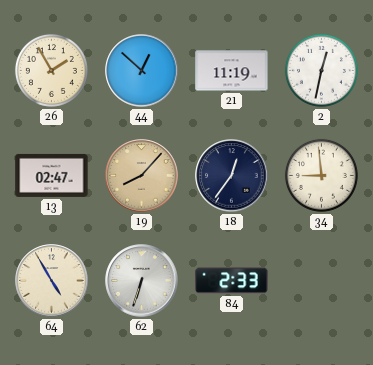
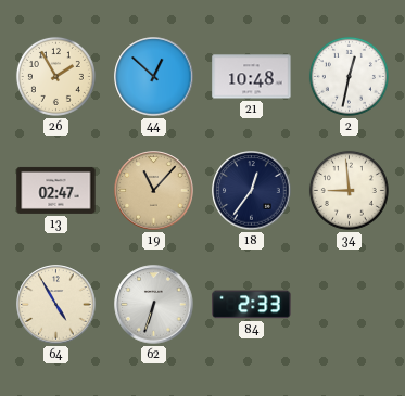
21: 11:19 -> 10:48 (252, 77)
19: 8:07 -> 11:07 (154, 191)
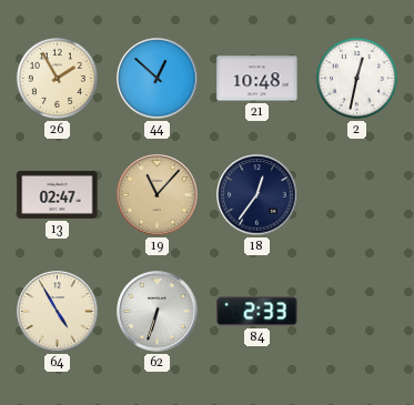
34: 8:59 -> none (349, 190)
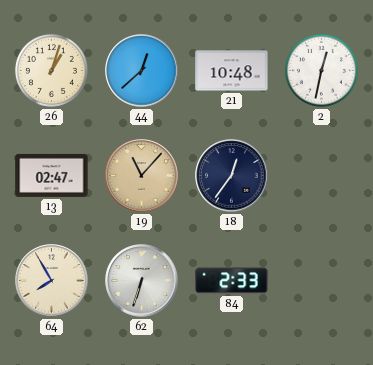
26: 1:55 -> 1:03 (51, 70)
44: 12:52 -> 12:38 (142, 71)
64: 4:55 -> 7:55 (52, 281)
